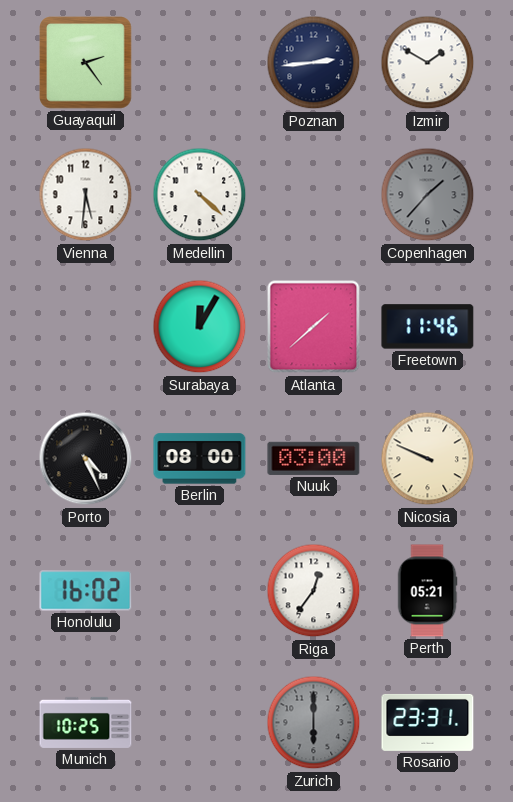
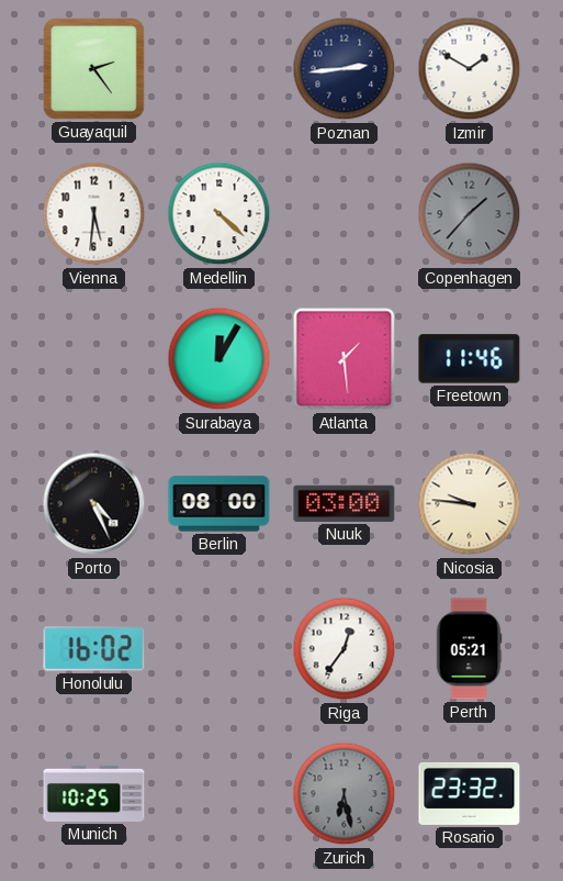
Atlanta: 1:38 -> 1:29 (345, 359)
Nicosia: 9:49 -> 9:46 (470, 504)
Zurich: 6:00 -> 6:28 (345, 794)
Rosario: 23:31 -> 23:32 (470, 793)
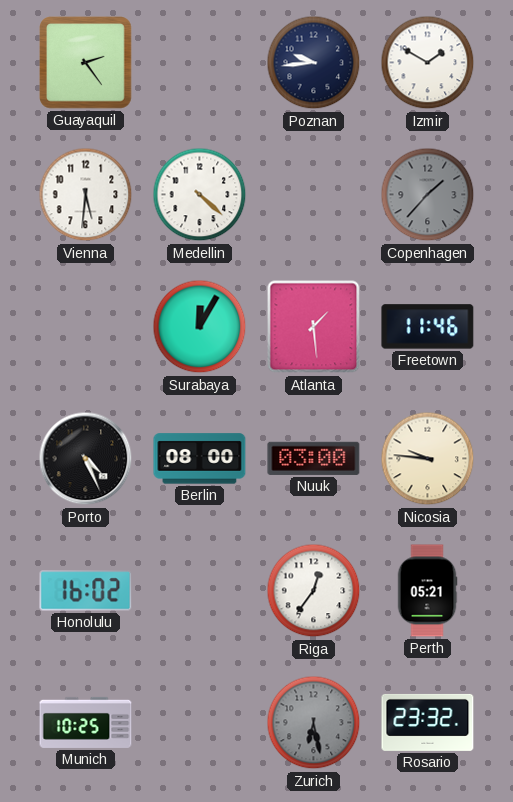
Poznan: 2:44 -> 9:44 (314, 63)
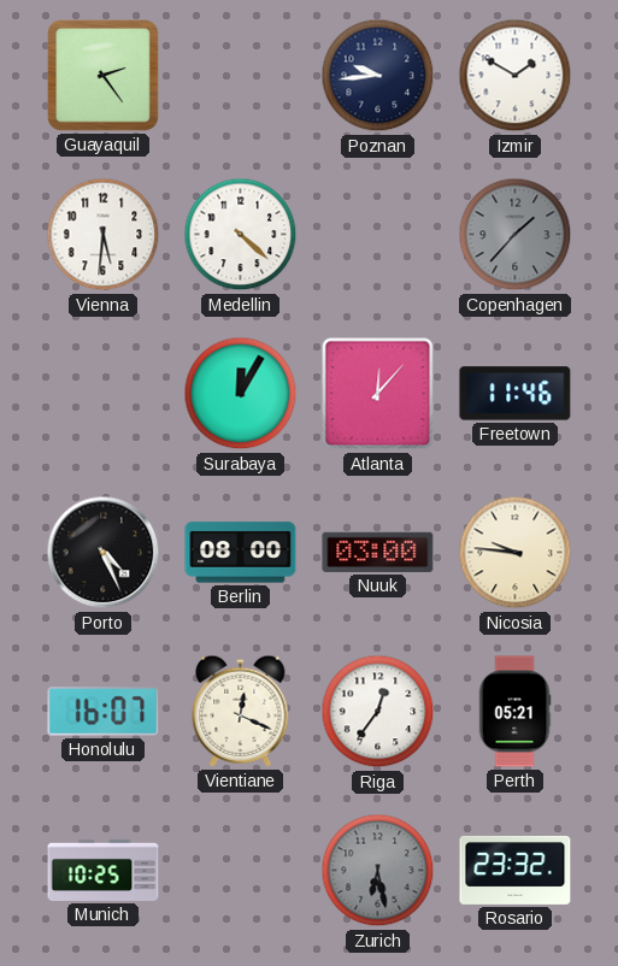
Atlanta: 1:29 -> 12:07 (378, 394)
Honolulu: 16:02 -> 16:07 (104, 712)
Vientiane: none -> 12:19 (241, 711)
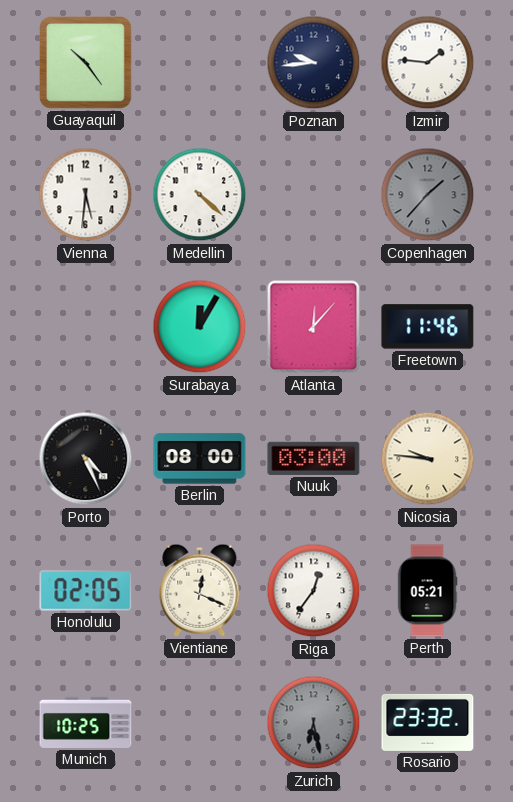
Guayaquil: 2:24 -> 10:24 (86, 63)
Izmir: 1:50 -> 1:46 (428, 63)
Honolulu: 16:07 -> 02:05 (86, 591)
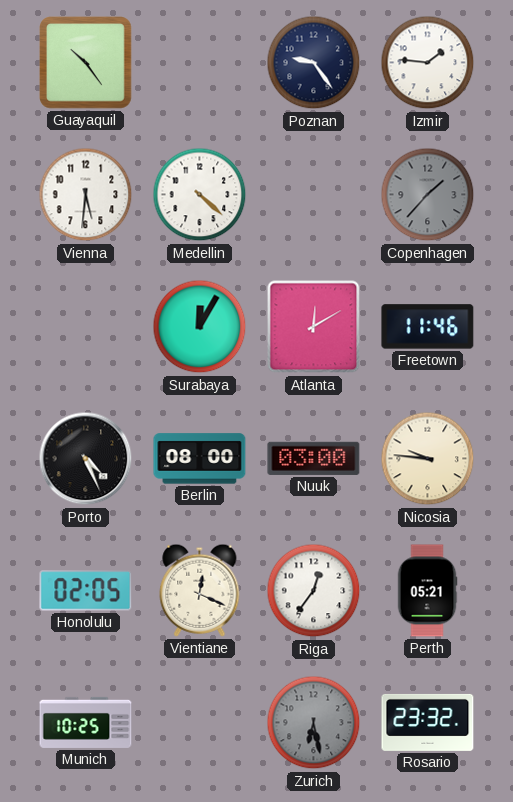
Poznan: 9:44 -> 9:24 (314, 63)
Atlanta: 12:07 -> 12:10 (314, 327)
